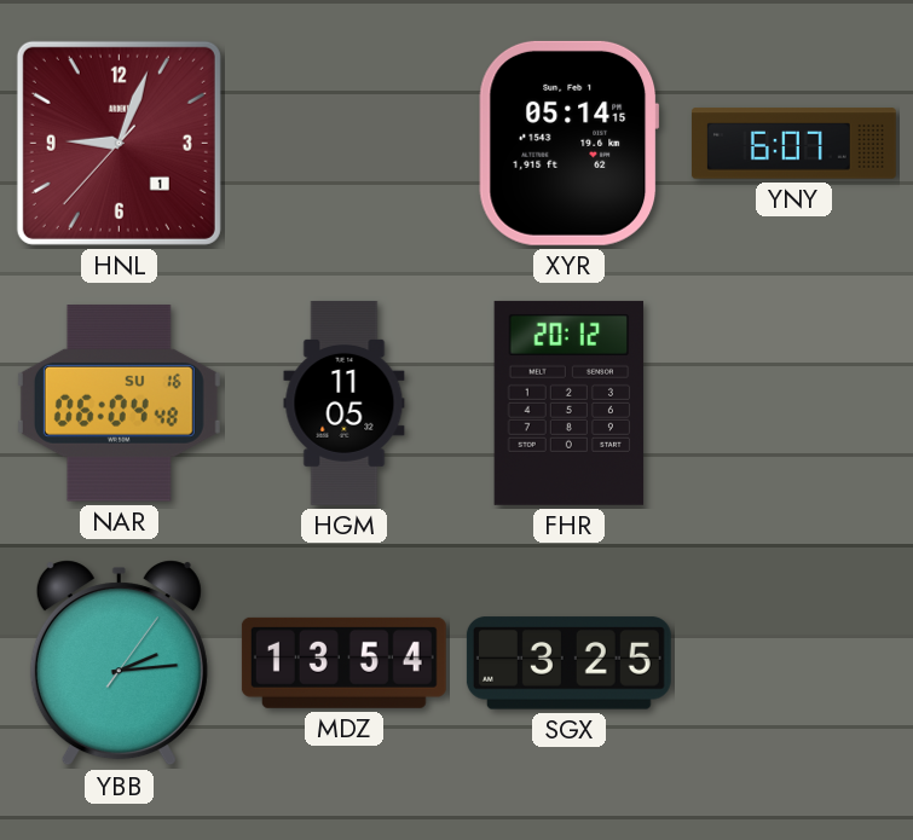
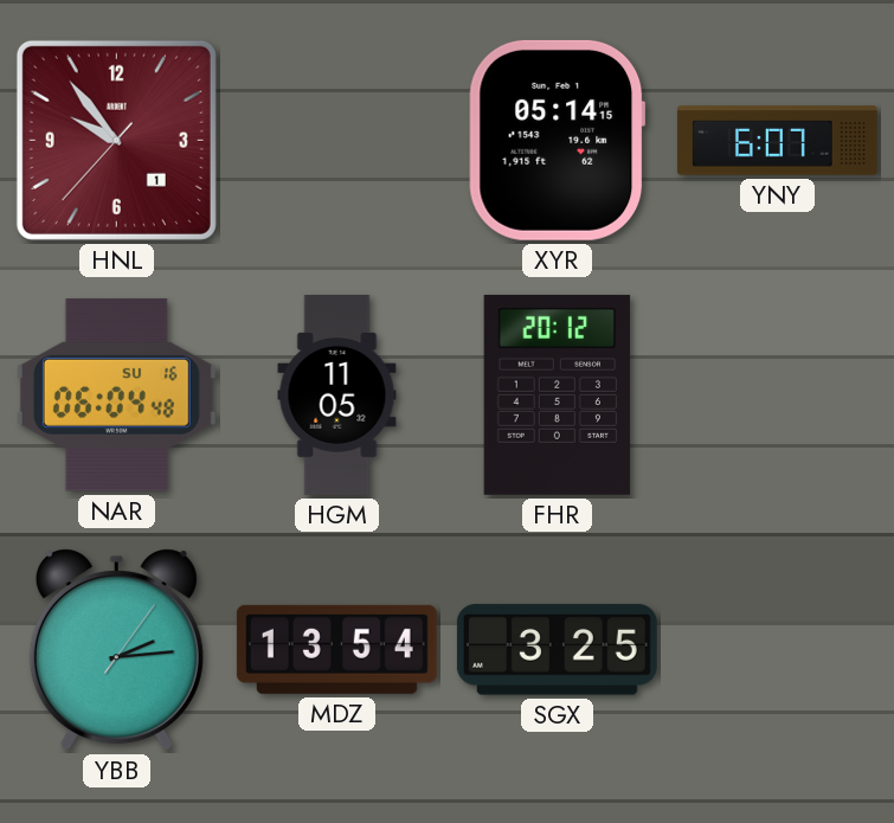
HNL: 9:03 -> 9:53 (116, 140)
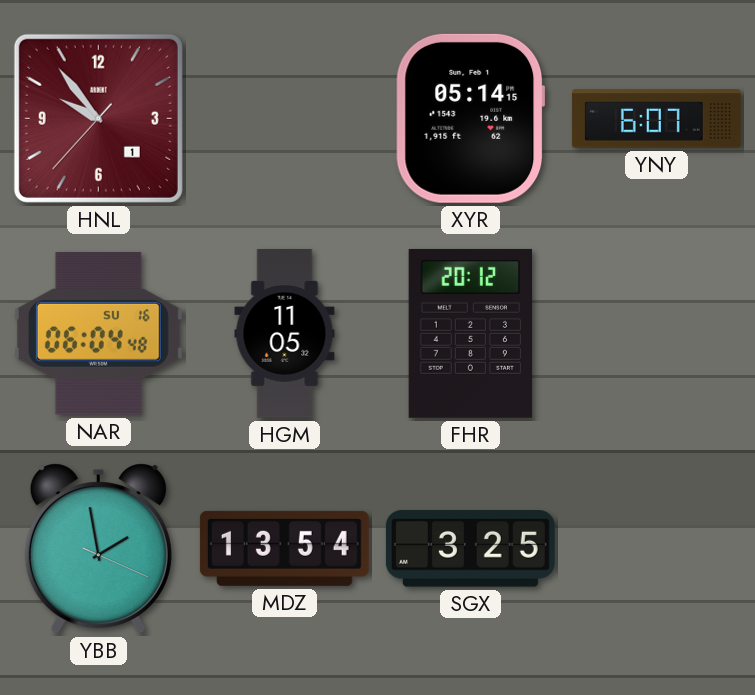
YBB: 2:14 -> 1:58 (98, 549)
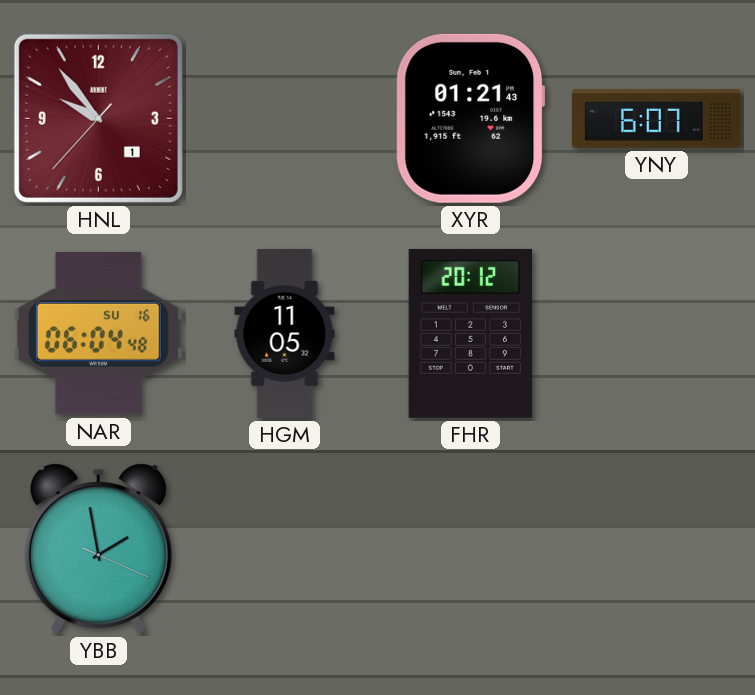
XYR: 05:14 -> 01:21 (471, 118)
MDZ: 13:54 -> none (284, 548)
SGX: 3:25 -> none (470, 549)
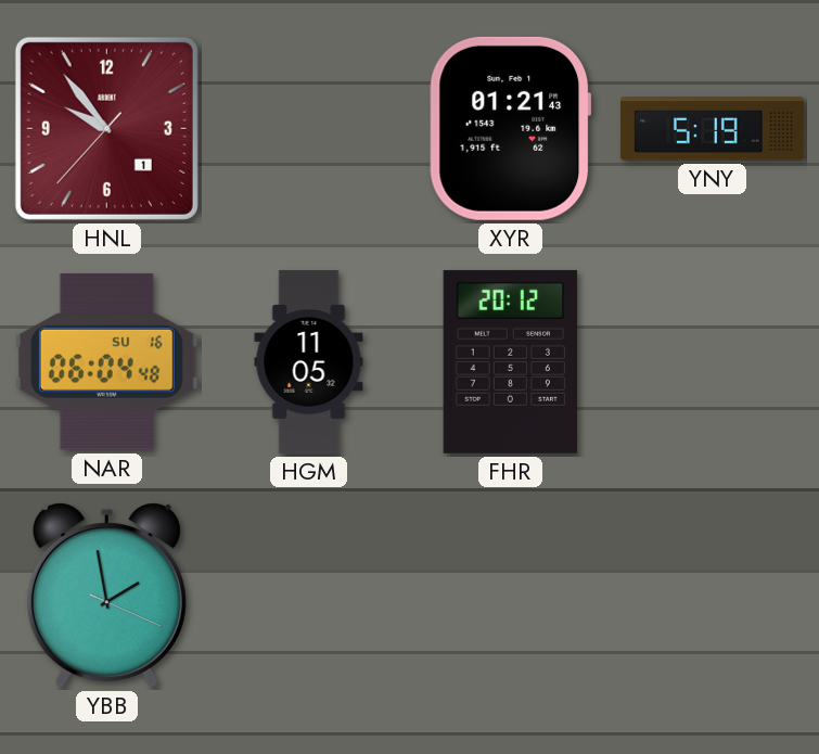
YNY: 6:07 -> 5:19 (712, 129)
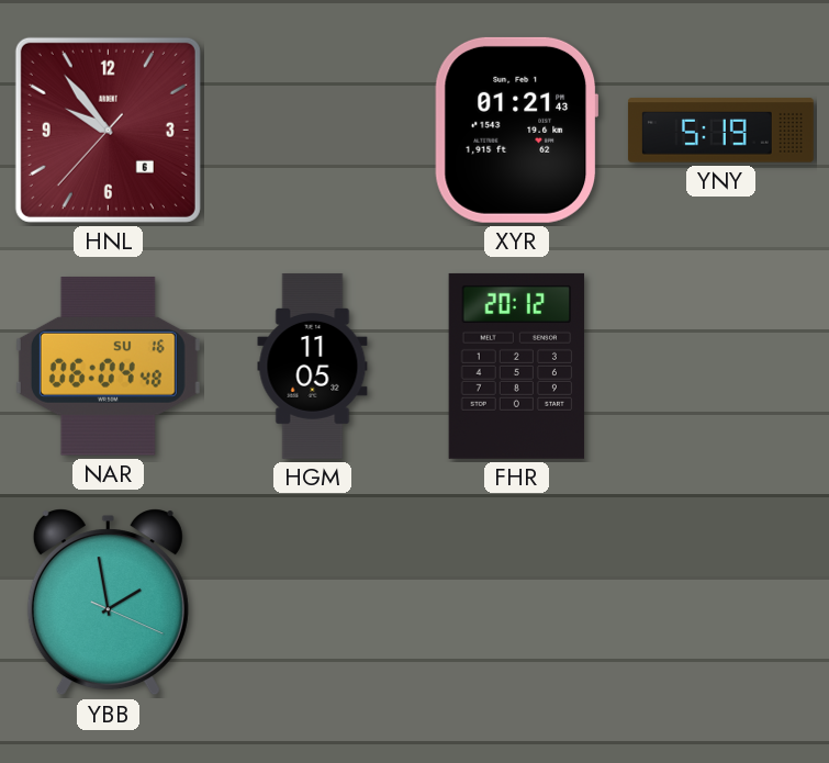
HNL date: 1 -> 6 (108, 130)
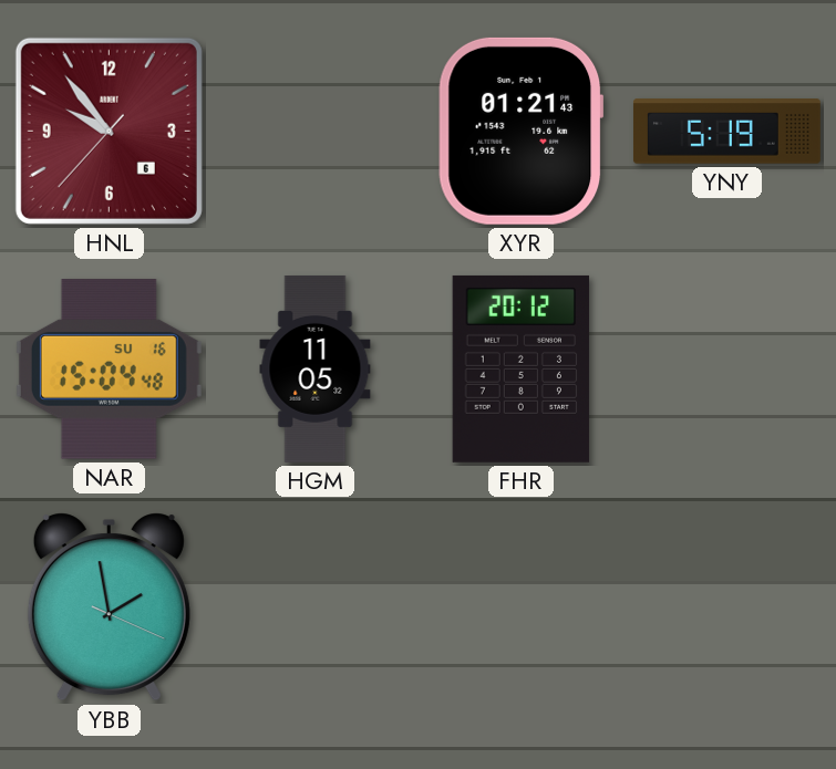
NAR: 06:04 -> 15:04 (109, 370)
